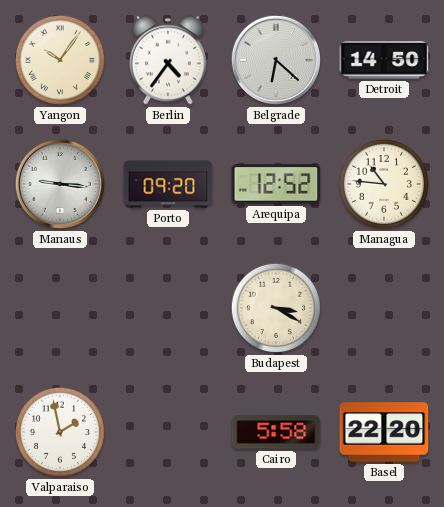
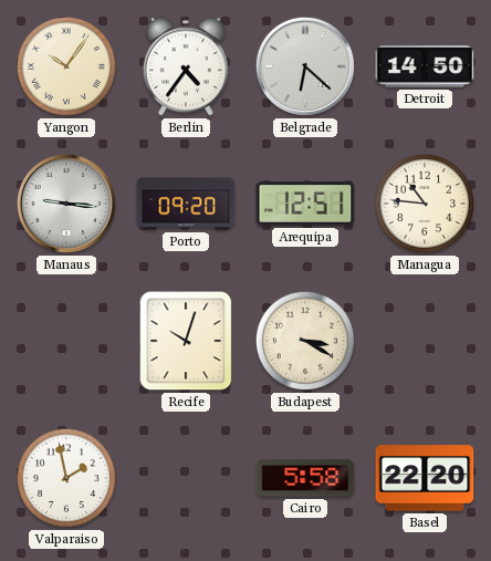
Arequipa: 12:52 -> 12:51 (305, 204)
Recife: none -> 10:03 (186, 341)
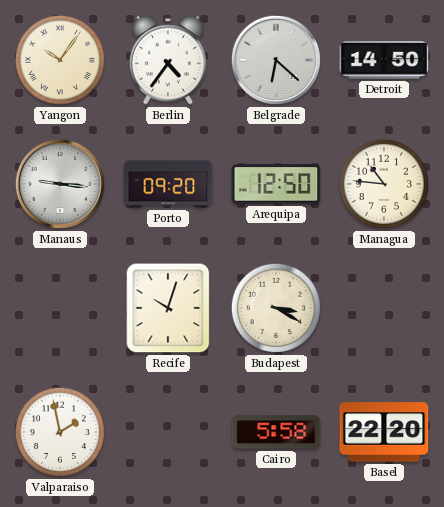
Arequipa: 12:51 -> 12:50 (276, 184)
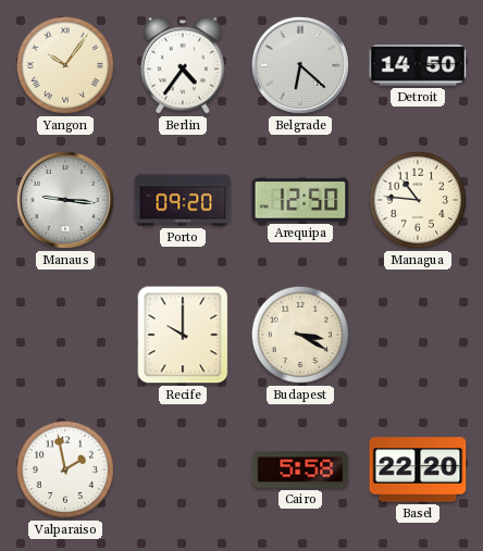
Recife: 10:03 -> 10:00 (183, 335)
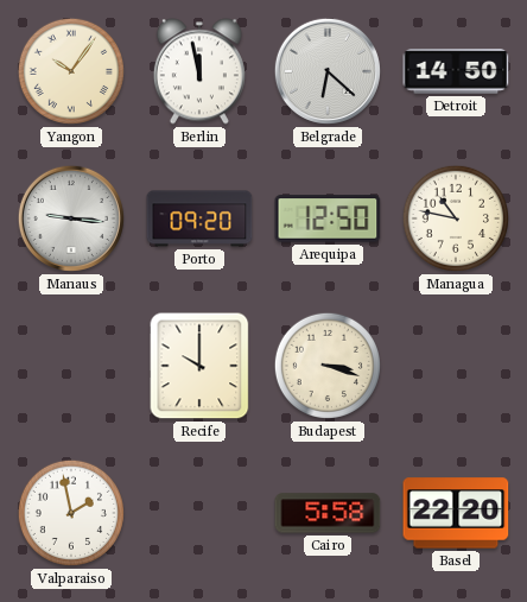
Berlin: 4:36 -> 11:58 (199, 71)
Managua: 10:46 -> 10:47 (456, 218)
Budapest: 3:20 -> 3:18 (328, 366)
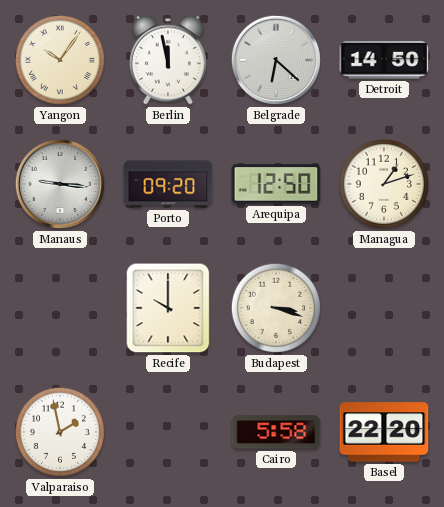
Managua: 10:47 -> 1:12 (384, 184)
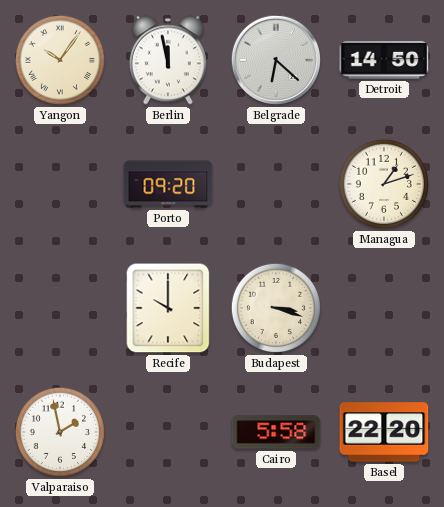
Manaus: 9:16 -> none (60, 184)
Arequipa: 12:50 -> none (276, 184)
